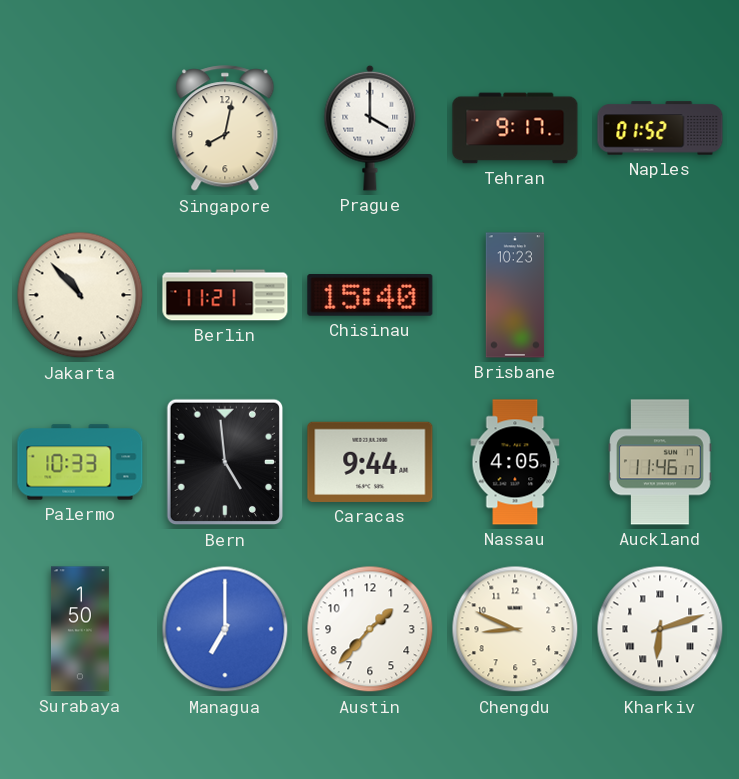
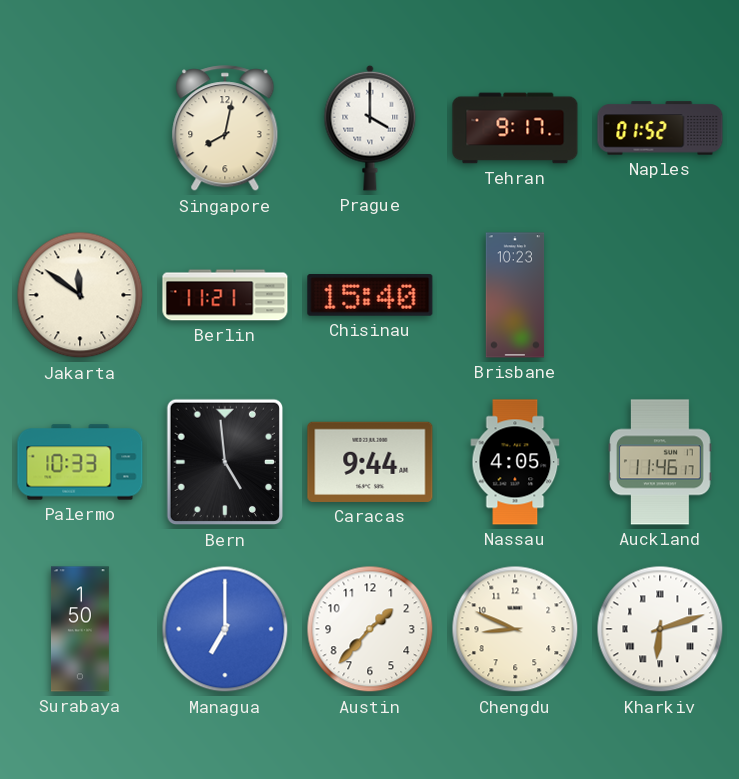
Jakarta: 10:53 -> 11:51 (80, 295)
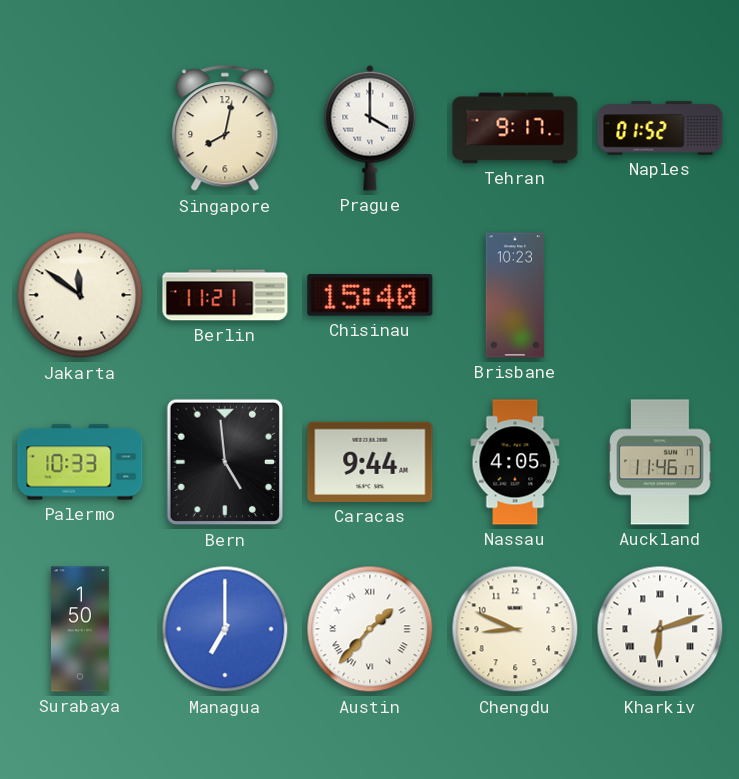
Austin numerals: Arabic -> Roman (370, 629)
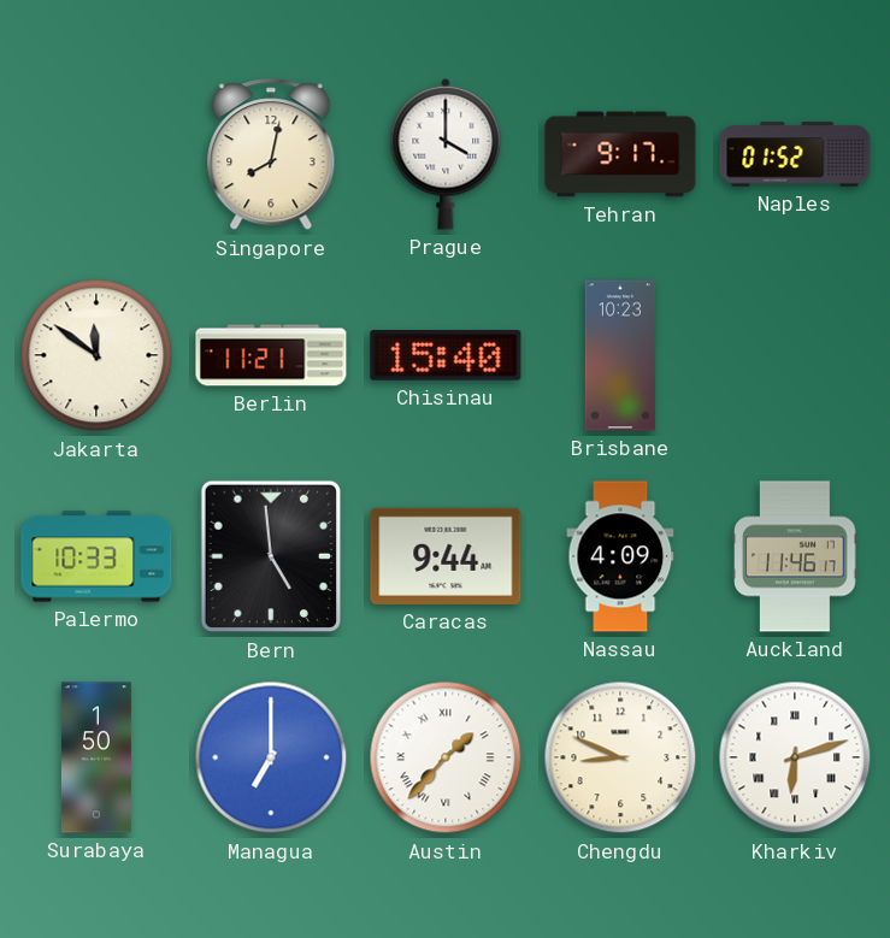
Nassau: 4:05 -> 4:09 (620, 556)
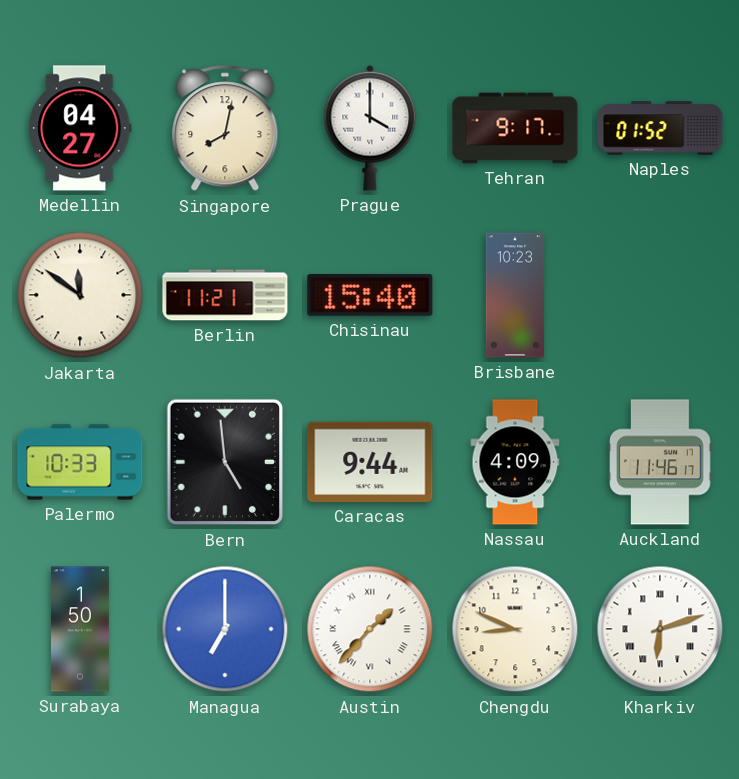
Medellin: none -> 04:27 (80, 128)
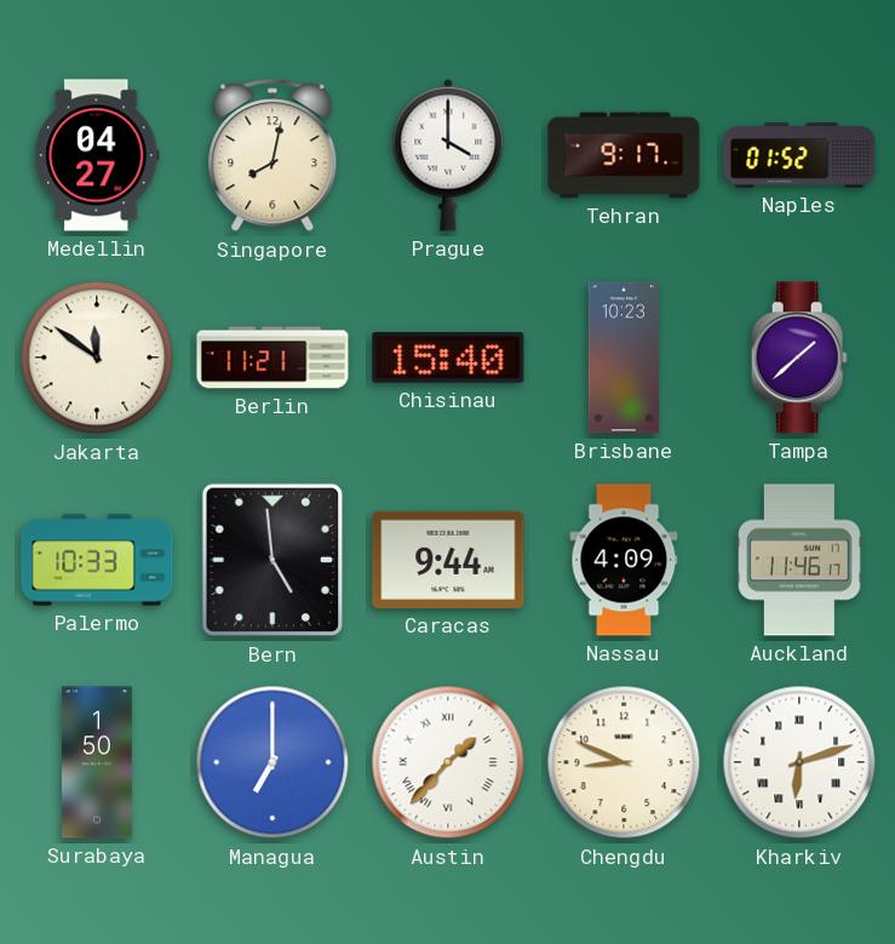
Tampa: none -> 1:38 (799, 357)
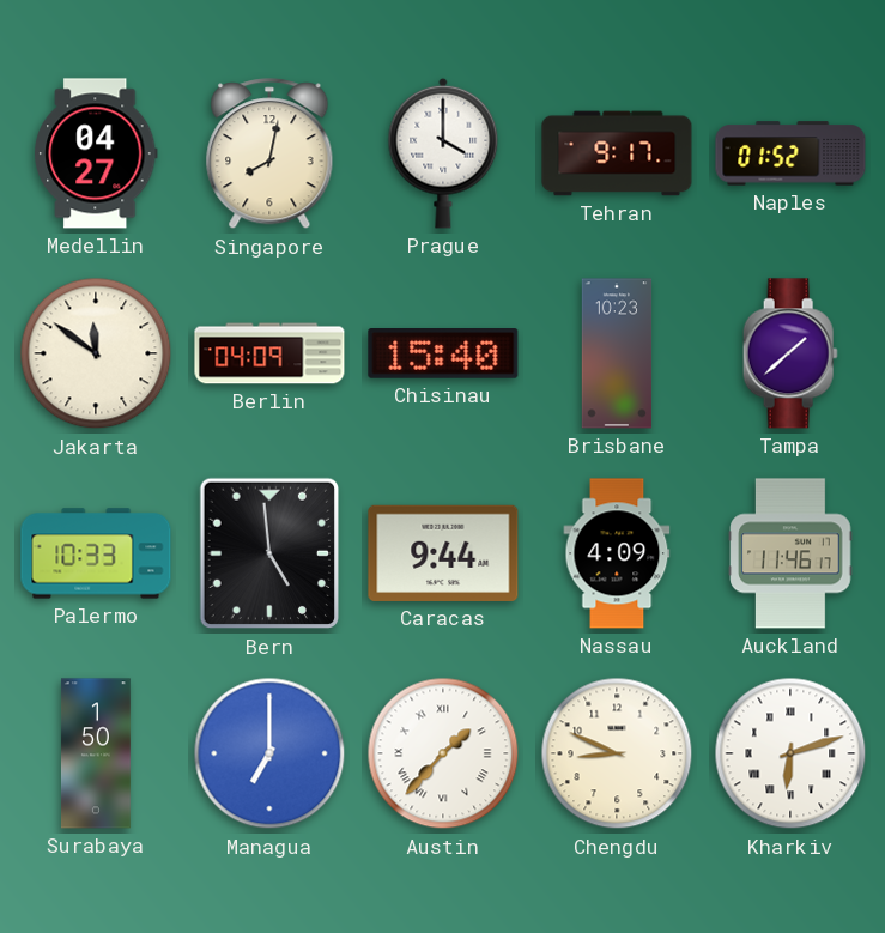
Berlin: 11:21 -> 04:09 (269, 353)
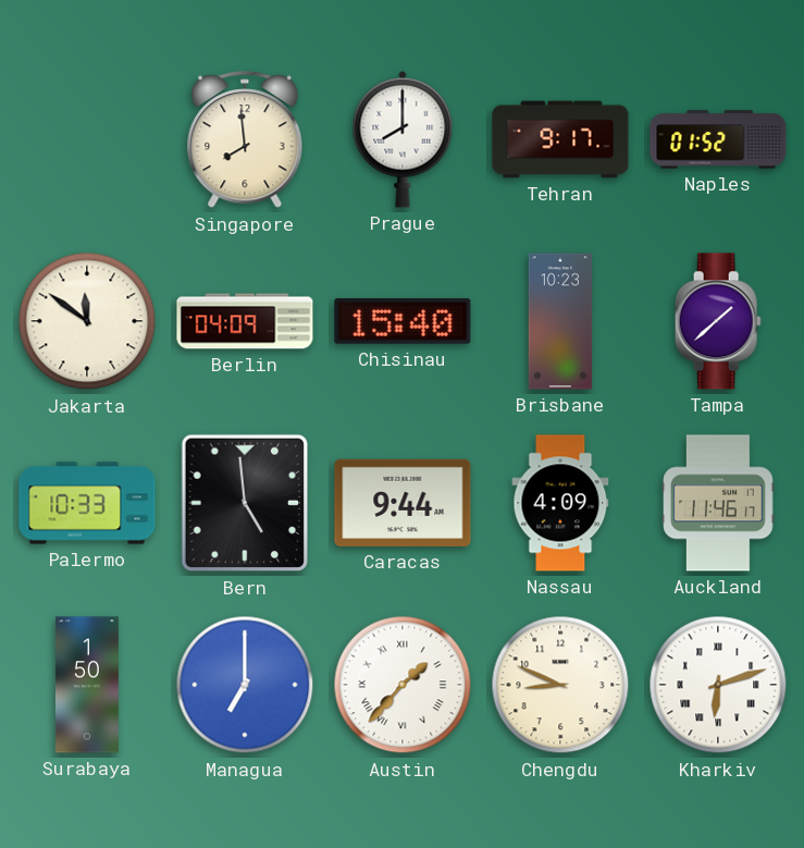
Medellin: 04:27 -> none (96, 153)
Singapore: 8:02 -> 7:59 (245, 140)
Prague: 4:00 -> 8:00 (403, 139)
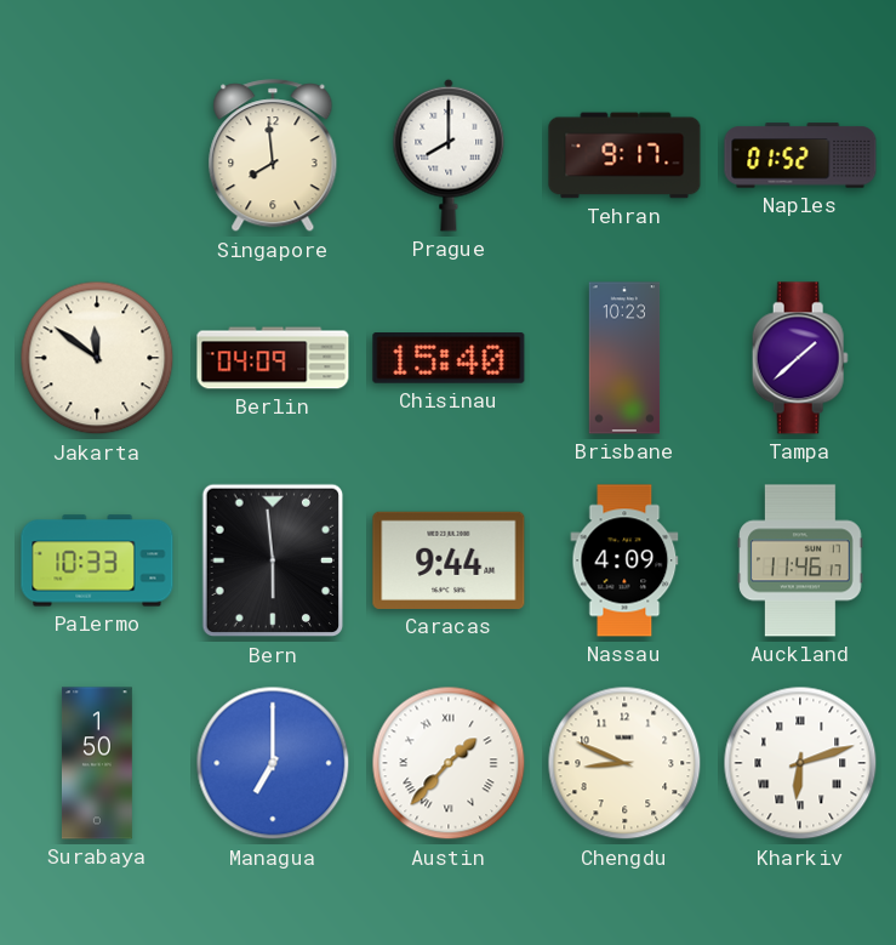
Bern: 4:59 -> 5:59 (273, 560)
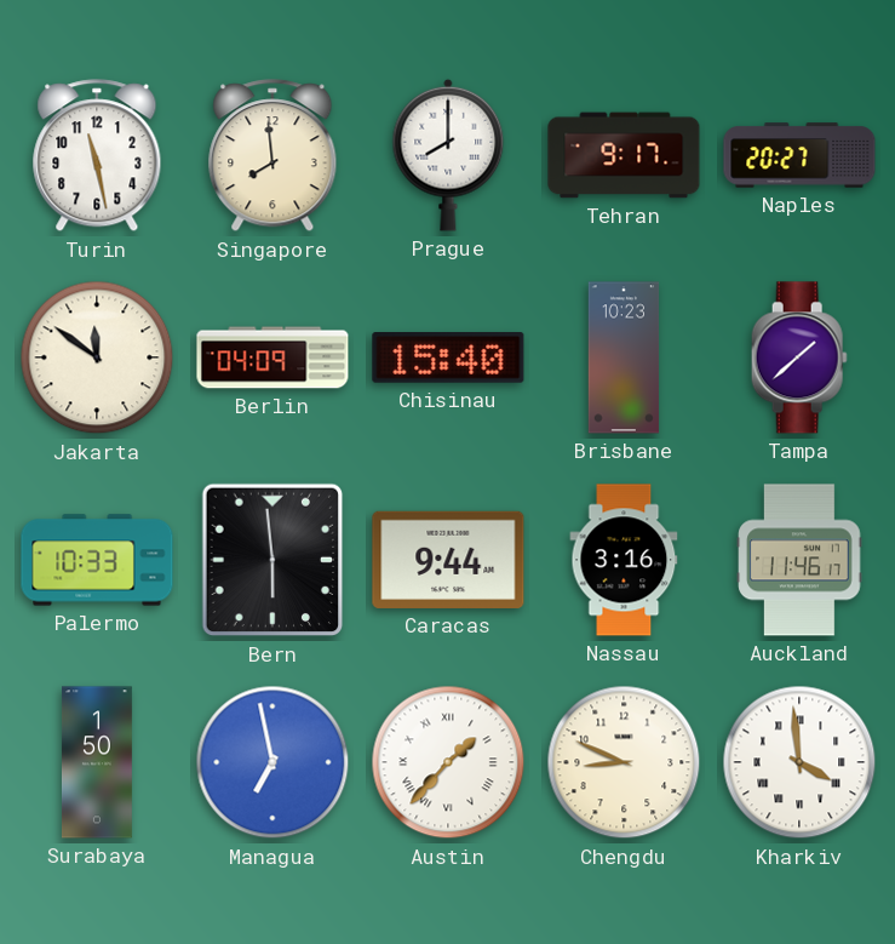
Turin: none -> 11:28 (97, 156)
Naples: 01:52 -> 20:27 (799, 155)
Nassau: 4:09 -> 3:16 (624, 560)
Managua: 7:00 -> 6:58 (272, 762)
Kharkiv: 6:12 -> 3:59 (799, 762)
